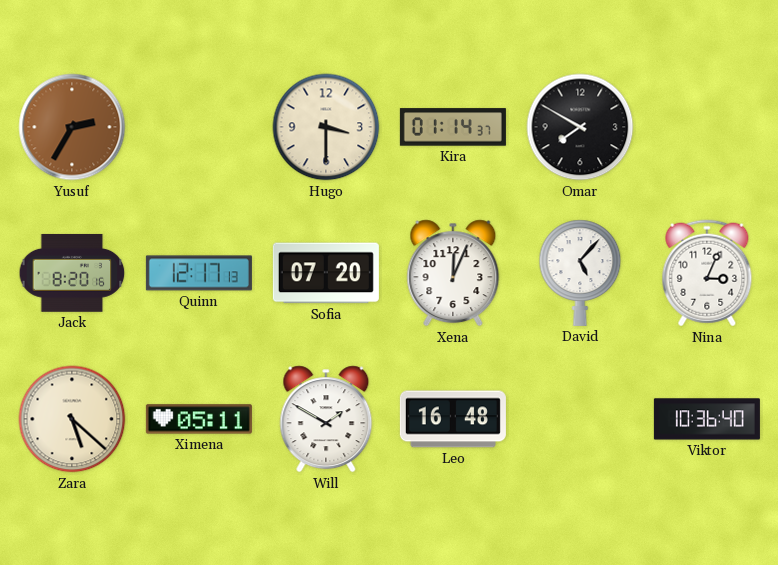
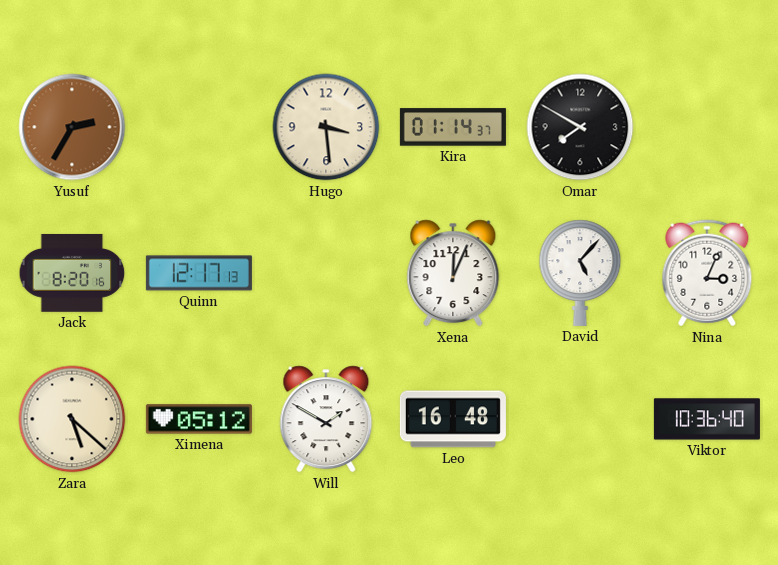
Hugo: 3:30 -> 3:29 (326, 127)
Sofia: 07:20 -> none (326, 273)
Ximena: 05:11 -> 05:12 (199, 419)
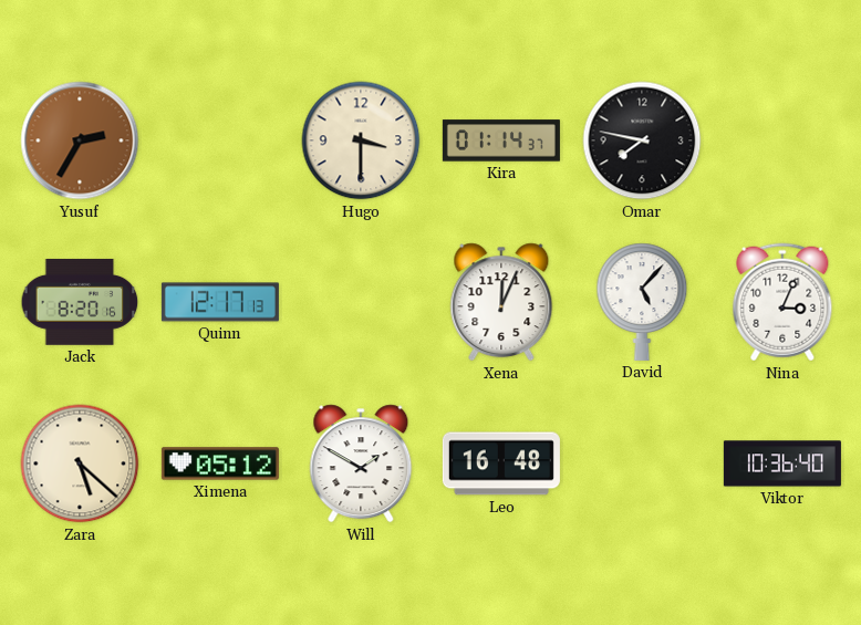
Hugo: 3:29 -> 3:30 (361, 140)
Omar: 7:50 -> 7:47 (642, 140)
